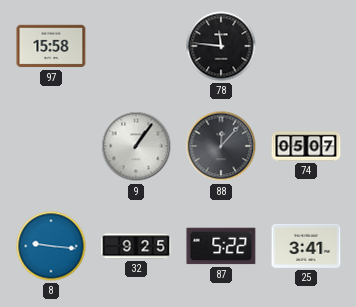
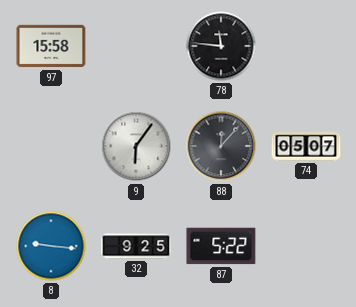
9: 1:06 -> 6:06 (136, 146)
25: 3:41 -> none (306, 246)
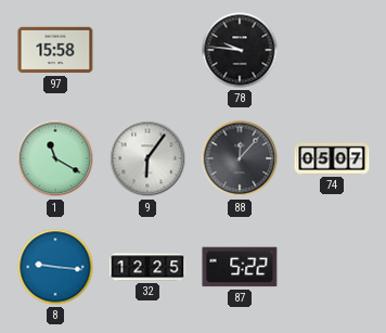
78: 11:46 -> 9:46 (240, 50)
1: none -> 11:20 (55, 158)
32: 9:25 -> 12:25 (147, 267)
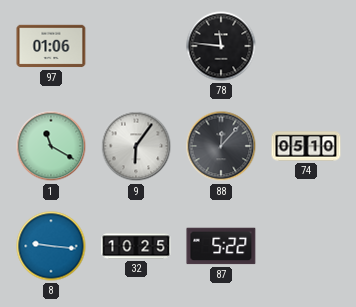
97: 15:58 -> 01:06 (51, 46)
78: 9:46 -> 11:46 (221, 46)
74: 05:07 -> 05:10 (306, 146)
32: 12:25 -> 10:25 (136, 246)
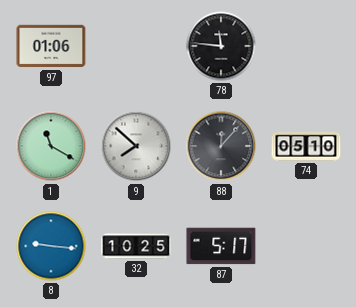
9: 6:06 -> 7:52 (136, 146)
87: 5:22 -> 5:17 (221, 246)
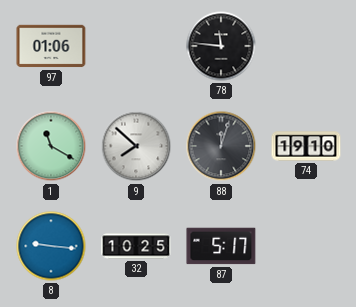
88: 12:07 -> 12:03 (221, 146)
74: 05:10 -> 19:10 (306, 146)
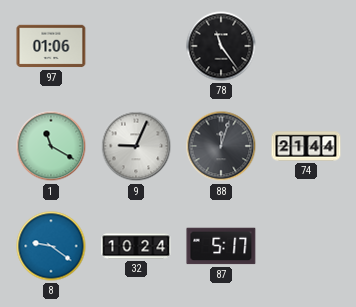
78: 11:46 -> 11:24 (221, 46)
9: 7:52 -> 9:04 (136, 146)
74: 19:10 -> 21:44 (306, 146)
8: 9:16 -> 9:21 (51, 246)
32: 10:25 -> 10:24 (136, 246)
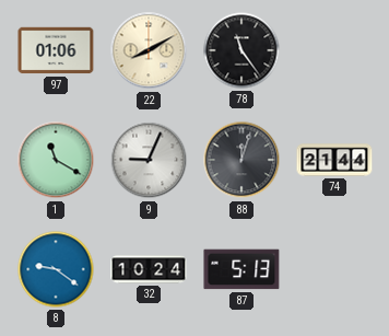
22: none -> 8:10 (149, 50)
87: 5:17 -> 5:13 (241, 269)
